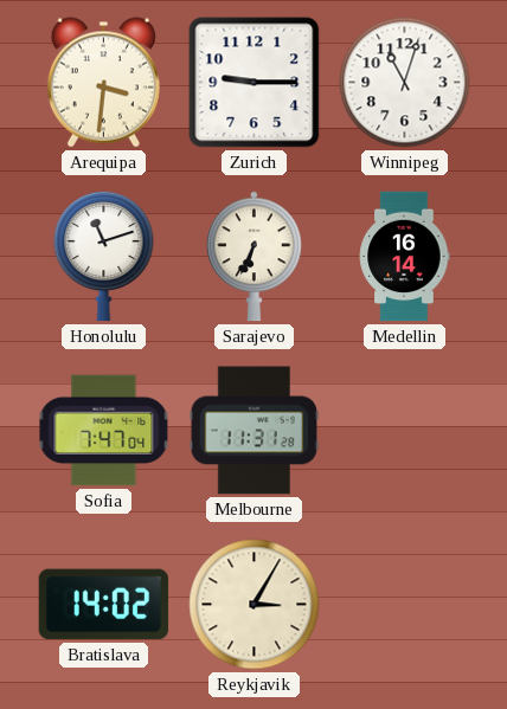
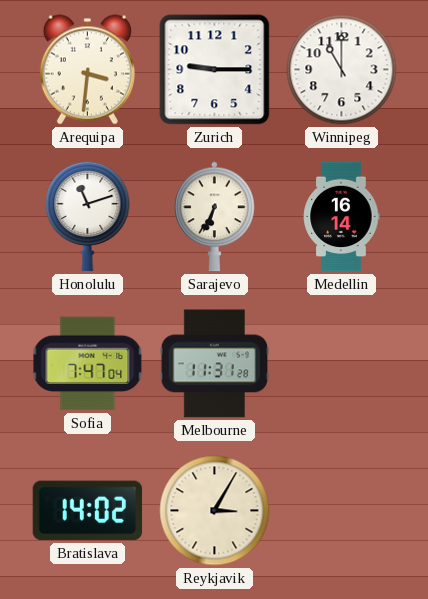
Winnipeg: 11:03 -> 11:00 (342, 70)
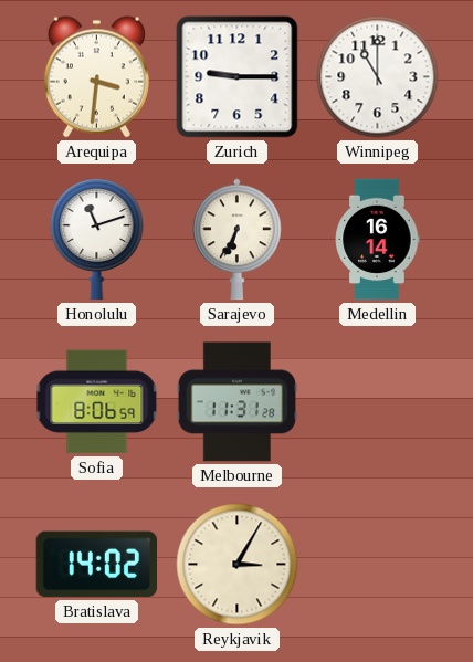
Sofia: 7:47 -> 8:06 (97, 402)
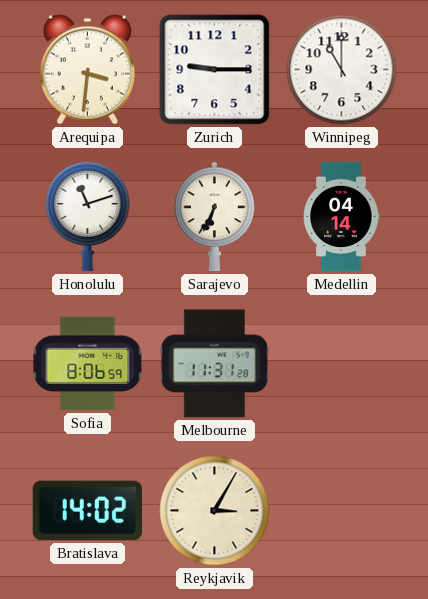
Medellin: 16:14 -> 04:14 (341, 217)
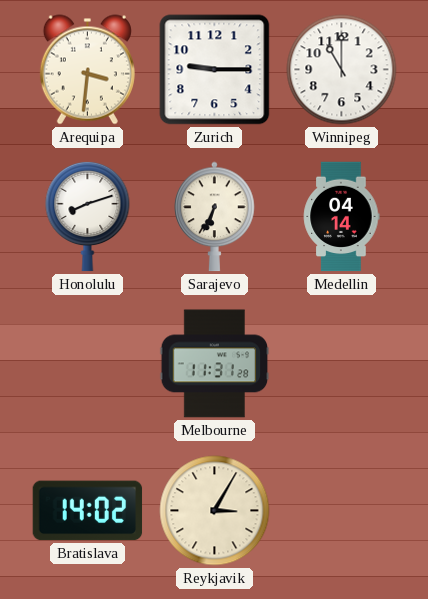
Honolulu: 11:12 -> 8:12 (88, 216)
Sofia: 8:06 -> none (88, 364)
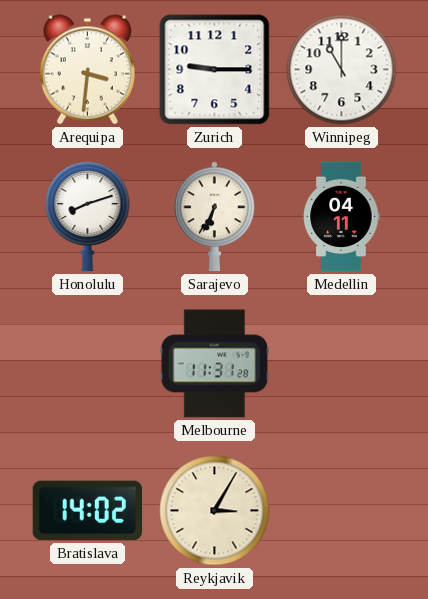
Medellin: 04:14 -> 04:11 (341, 217)
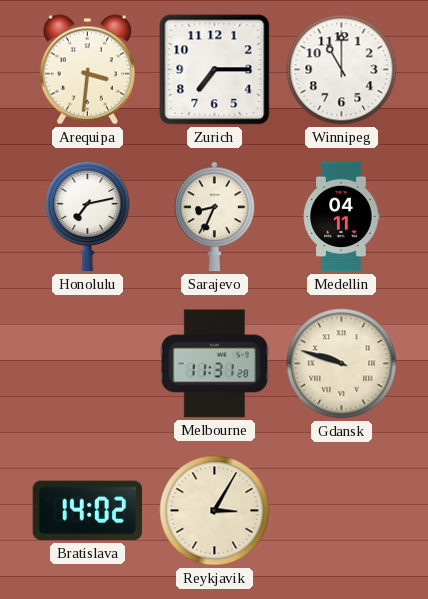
Zurich: 9:15 -> 7:15 (215, 70)
Honolulu: 8:12 -> 7:13 (88, 216)
Sarajevo: 6:34 -> 8:34 (215, 217)
Gdansk: none -> 9:48 (342, 364)
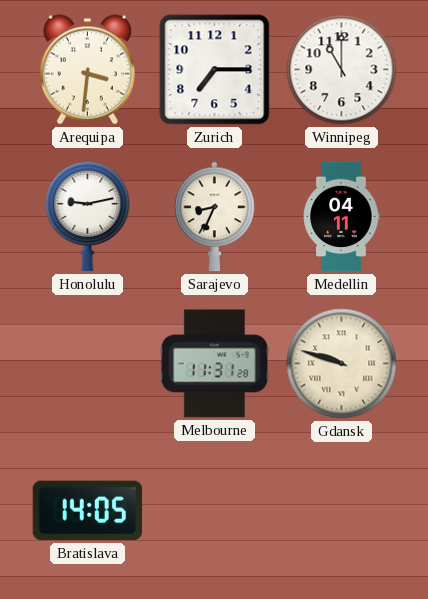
Honolulu: 7:13 -> 9:13 (88, 216)
Bratislava: 14:02 -> 14:05 (88, 511)
Reykjavik: 3:05 -> none (215, 511)
